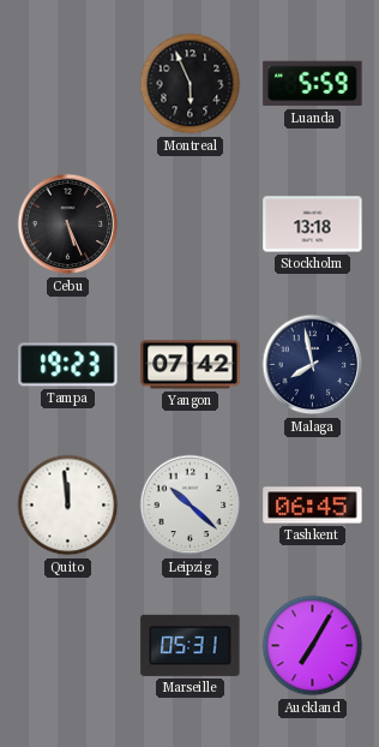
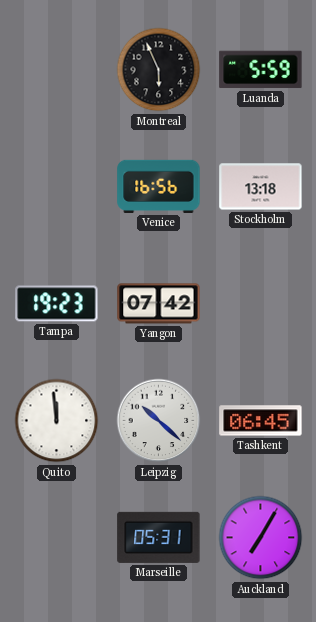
Cebu: 5:26 -> none (68, 225)
Venice: none -> 16:56 (159, 186)
Malaga: 7:58 -> none (313, 365)
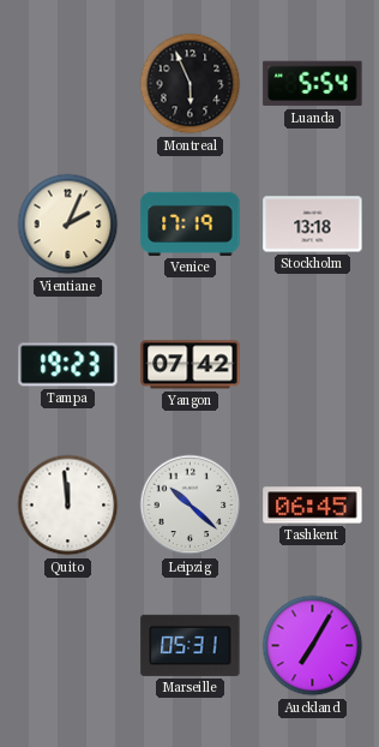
Luanda: 5:59 -> 5:54 (313, 84)
Vientiane: none -> 2:04 (68, 225)
Venice: 16:56 -> 17:19 (191, 223)
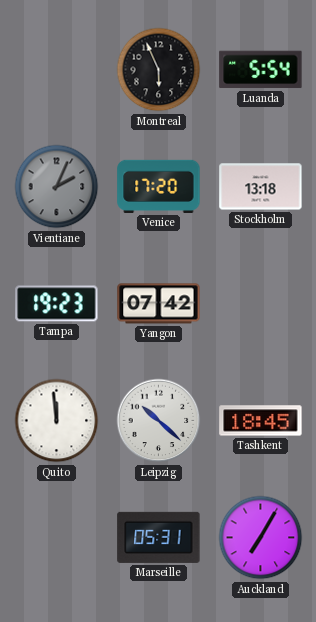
Vientiane dial: cream -> grey (57, 187)
Venice: 17:19 -> 17:20 (159, 186)
Tashkent: 06:45 -> 18:45 (261, 421)
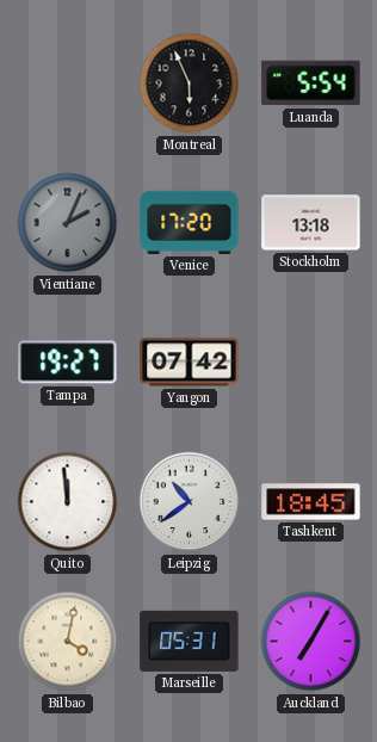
Tampa: 19:23 -> 19:27 (68, 363)
Leipzig: 10:22 -> 10:39 (190, 502)
Bilbao: none -> 4:02 (68, 642)
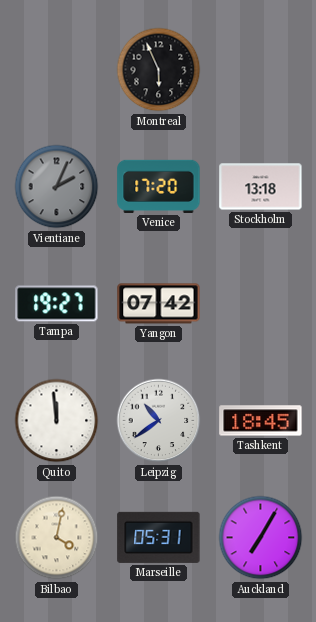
Luanda: 5:54 -> none (311, 84)
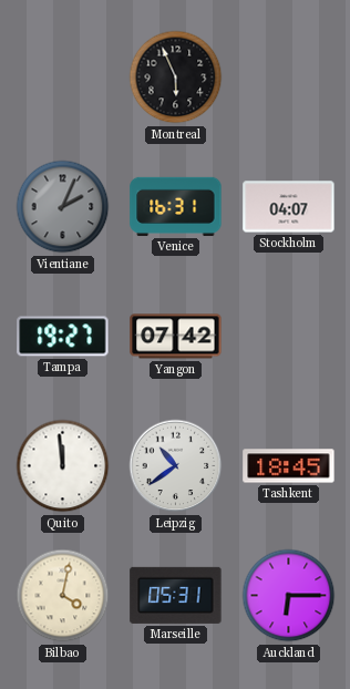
Venice: 17:20 -> 16:31 (176, 206)
Stockholm: 13:18 -> 04:07 (289, 207)
Auckland: 7:05 -> 6:15 (289, 596)
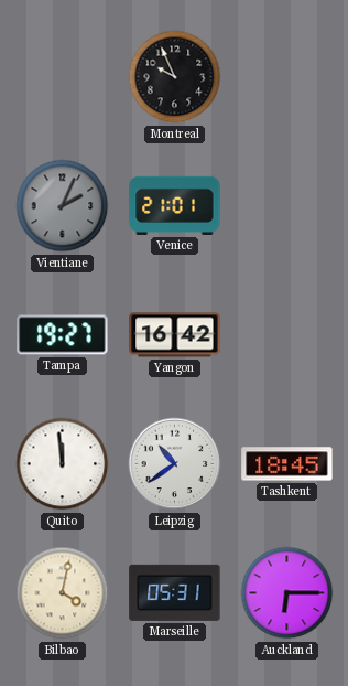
Montreal: 5:56 -> 9:56 (175, 77)
Venice: 16:31 -> 21:01 (175, 205)
Stockholm: 04:07 -> none (289, 207)
Yangon: 07:42 -> 16:42 (175, 335)
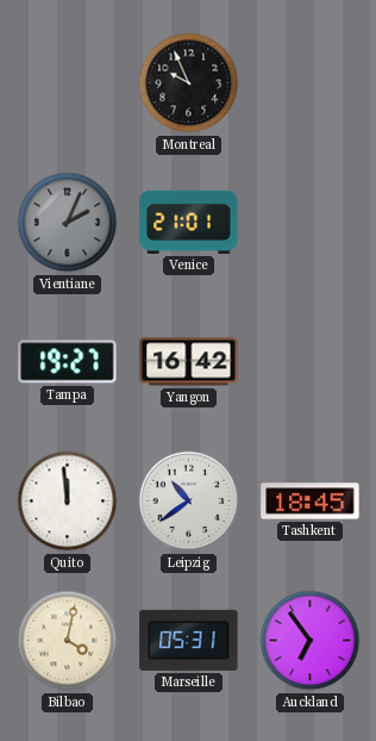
Auckland: 6:15 -> 6:54 (311, 641)
